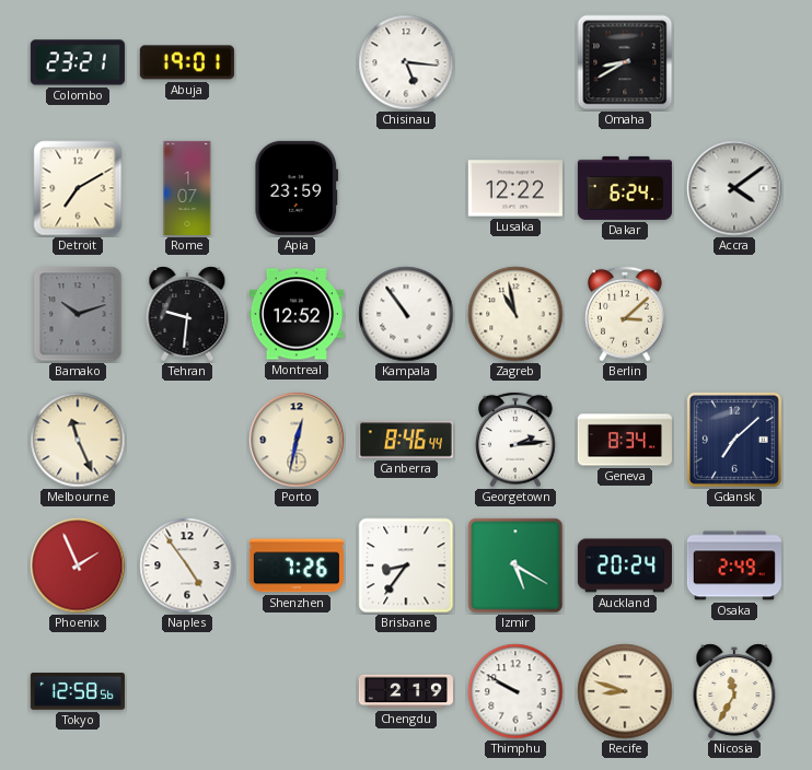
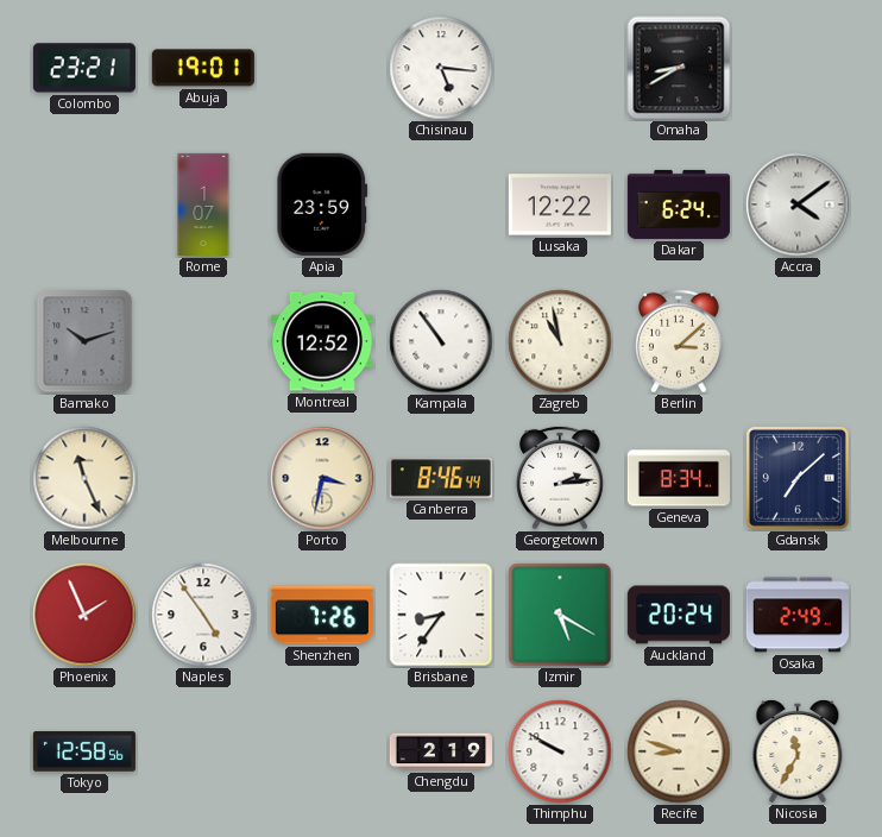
Detroit: 7:10 -> none (78, 188)
Tehran: 9:31 -> none (187, 314)
Porto: 12:32 -> 3:32 (322, 478)
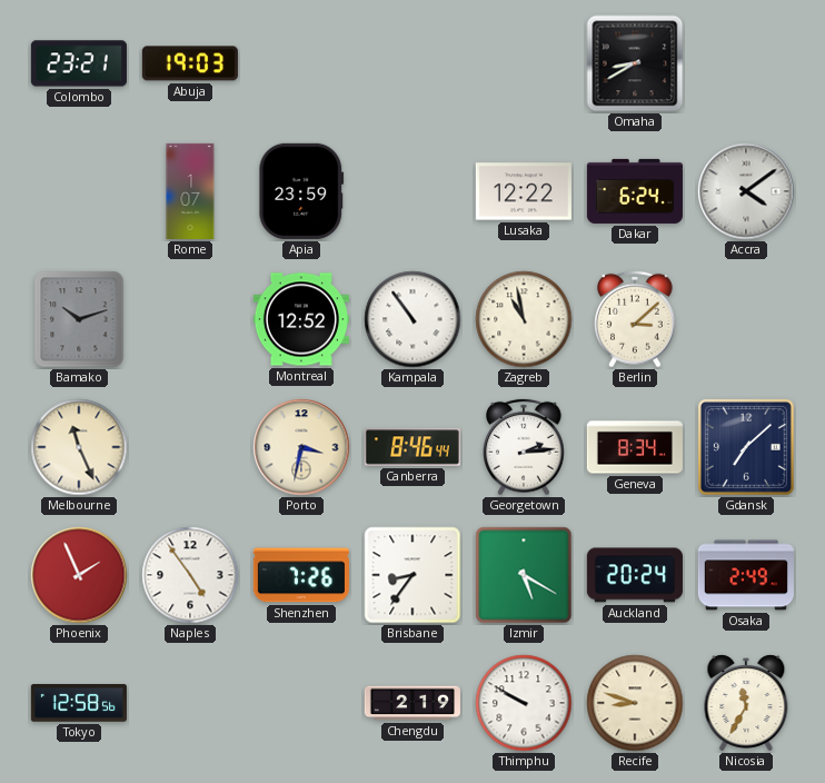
Abuja: 19:01 -> 19:03 (190, 63)
Chisinau: 5:16 -> none (441, 68)
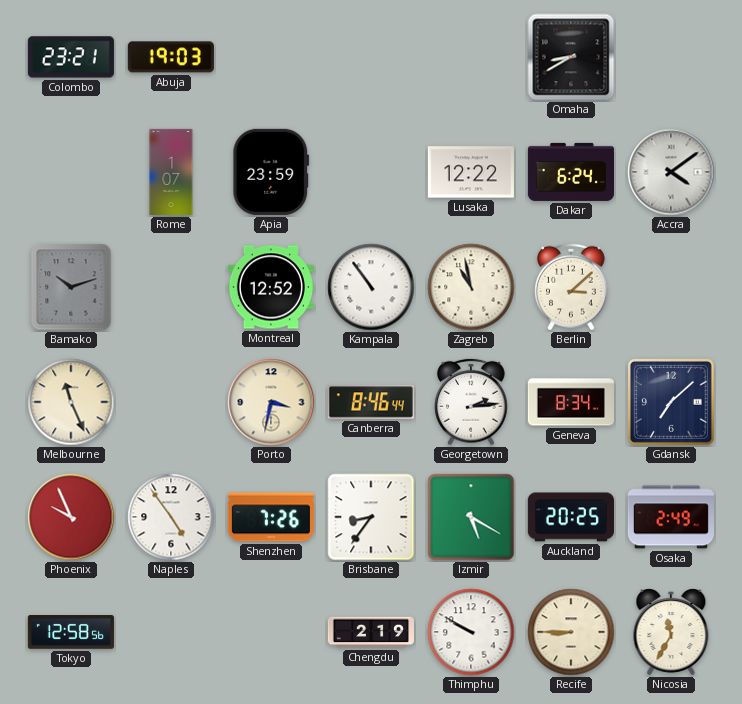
Phoenix: 1:56 -> 9:56 (71, 517)
Auckland: 20:24 -> 20:25 (571, 517)
Recife: 8:48 -> 8:45 (571, 632)
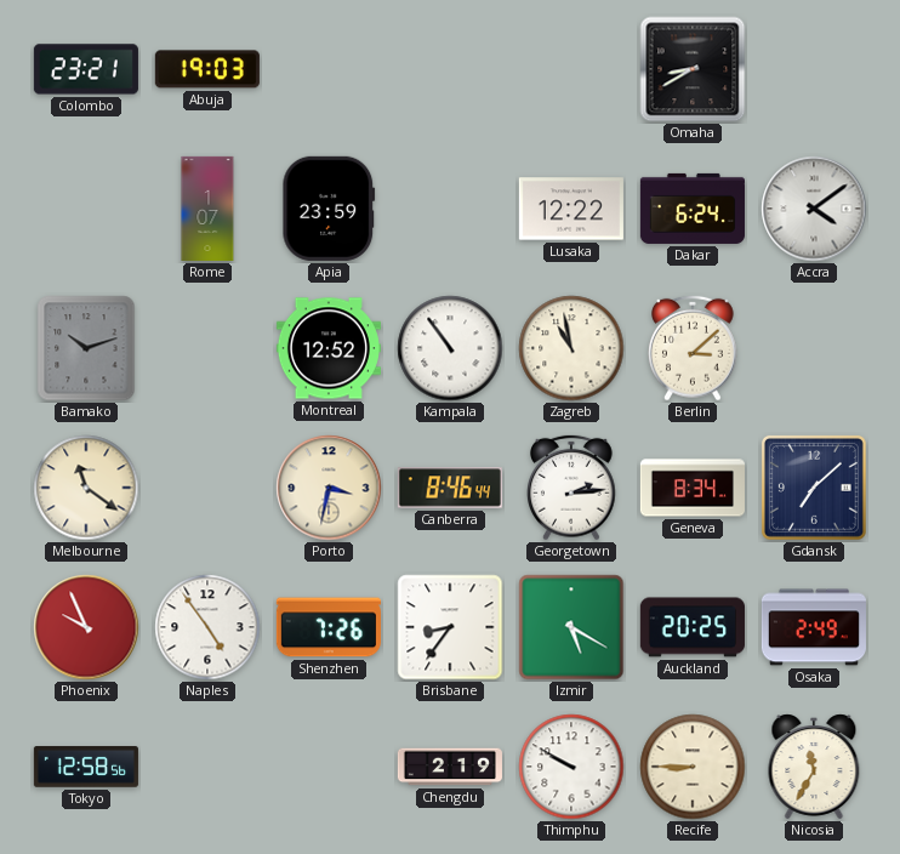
Melbourne: 11:26 -> 11:21 (86, 488)
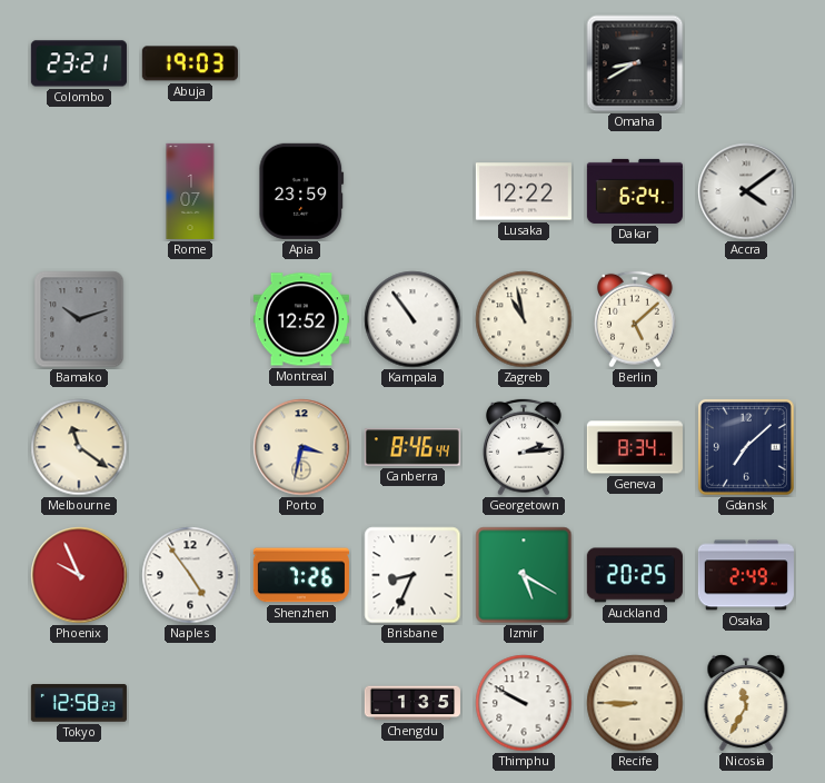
Berlin: 3:08 -> 5:08 (636, 319)
Brisbane: 8:36 -> 8:34 (412, 575)
Tokyo: 12:58:56 -> 12:58:23 (79, 703)
Chengdu: 2:19 -> 1:35 (412, 703)
